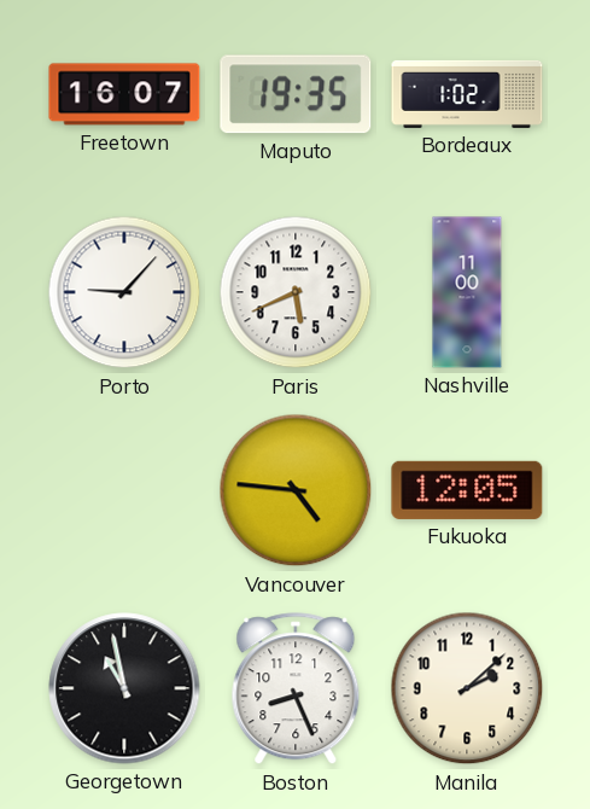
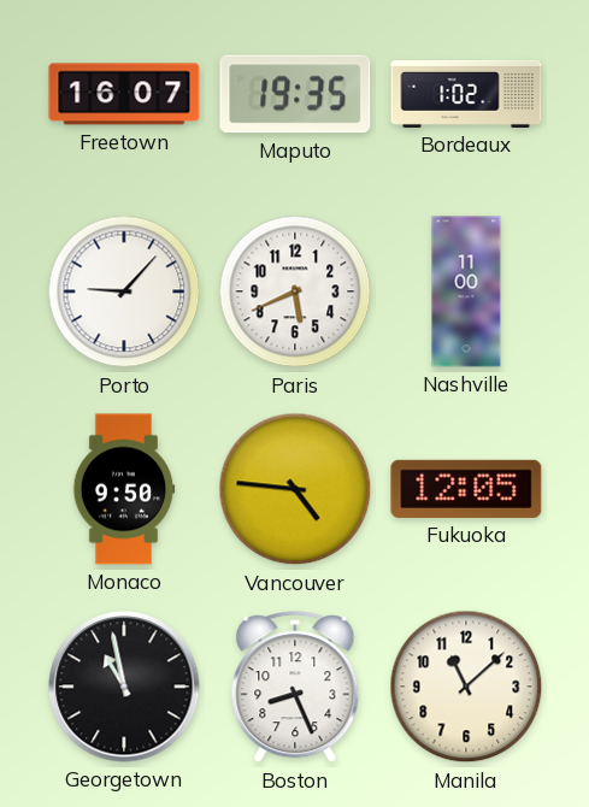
Monaco: none -> 9:50 (124, 489)
Manila: 2:08 -> 11:08 (466, 687)
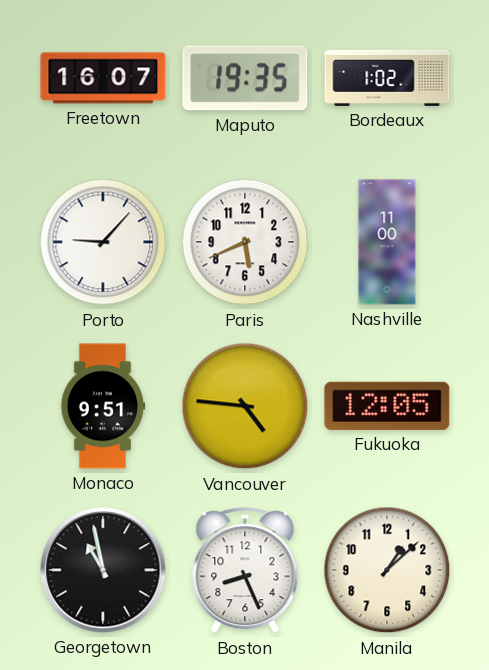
Monaco: 9:50 -> 9:51 (103, 406)
Manila: 11:08 -> 1:08 (387, 570)
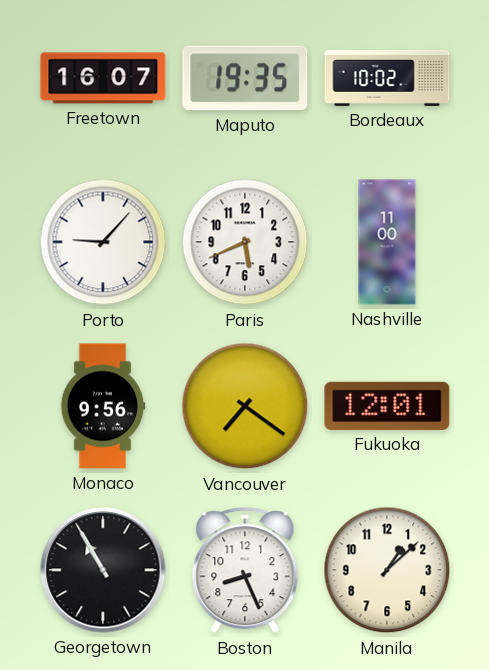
Bordeaux: 1:02 -> 10:02 (387, 78)
Monaco: 9:51 -> 9:56 (103, 406)
Vancouver: 4:46 -> 7:21 (245, 406)
Fukuoka: 12:05 -> 12:01 (387, 406)
Georgetown: 10:58 -> 10:55 (103, 570)
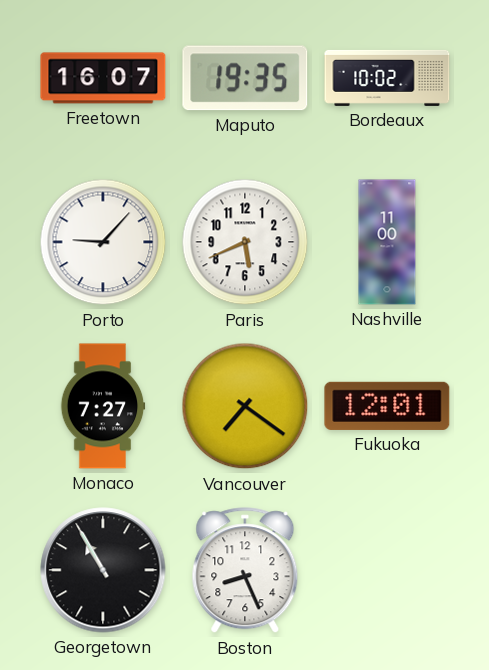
Monaco: 9:56 -> 7:27 (103, 406)
Manila: 1:08 -> none (387, 570)
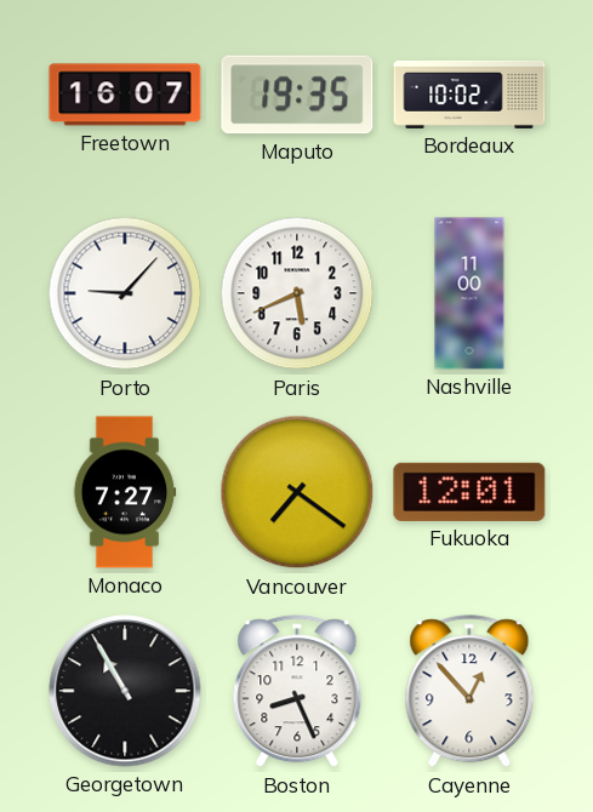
Cayenne: none -> 12:53 (469, 692)
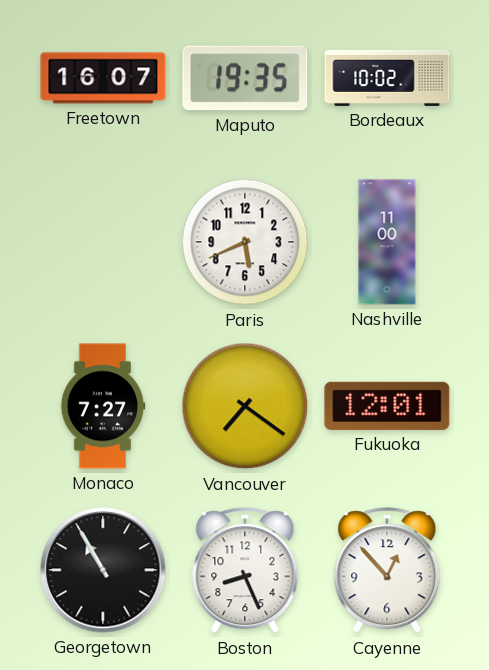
Porto: 9:07 -> none (125, 293)
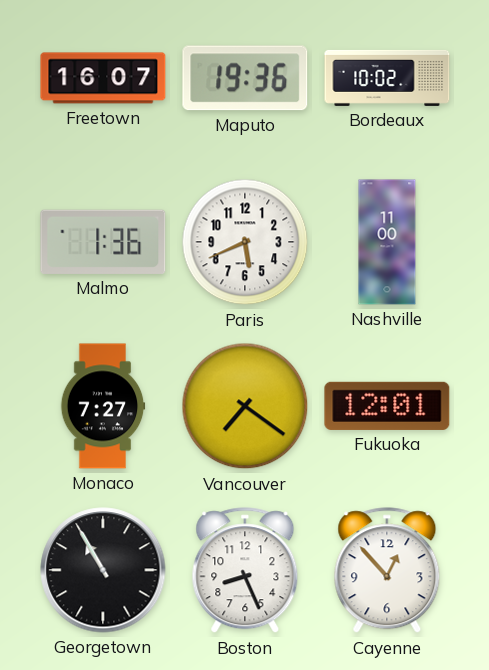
Maputo: 19:35 -> 19:36 (245, 78)
Malmo: none -> 1:36 (103, 242)
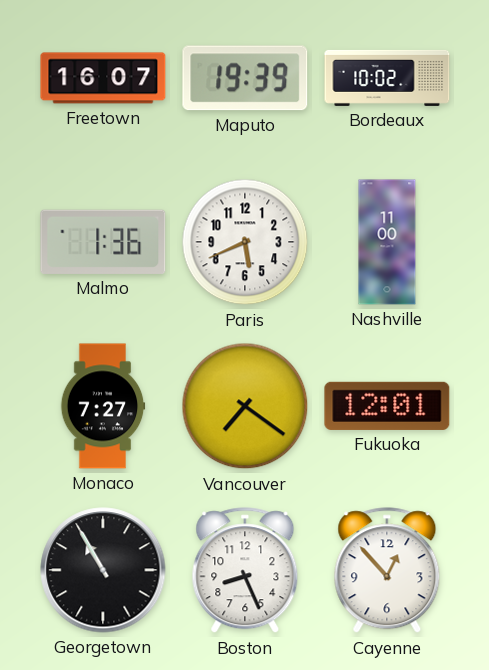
Maputo: 19:36 -> 19:39 (245, 78)
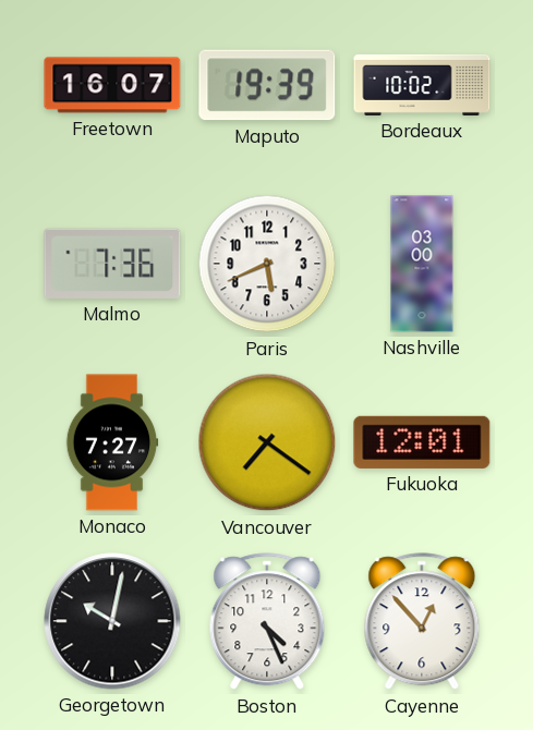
Malmo: 1:36 -> 7:36 (112, 264)
Nashville: 11:00 -> 03:00 (422, 264)
Georgetown: 10:55 -> 10:02 (112, 621)
Boston: 8:26 -> 4:26 (267, 622)
